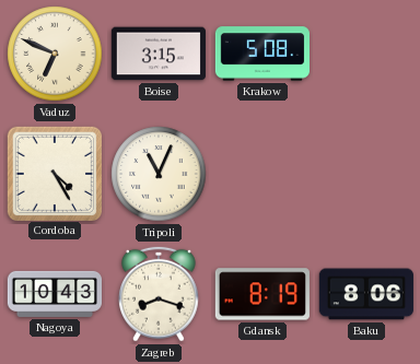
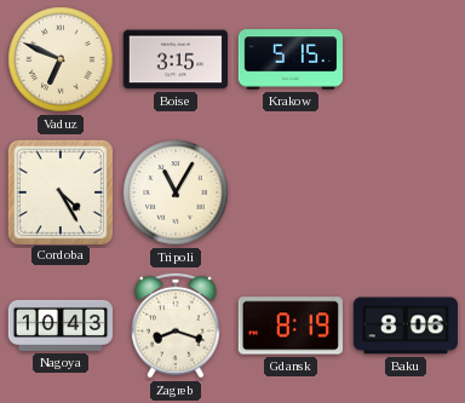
Krakow: 5:08 -> 5:15 (289, 59)
Tripoli: 11:04 -> 11:05 (176, 192)
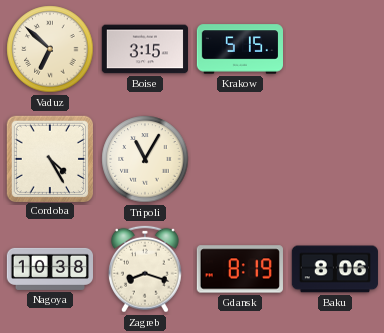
Vaduz: 6:49 -> 6:52 (50, 49)
Nagoya: 10:43 -> 10:38 (49, 269)
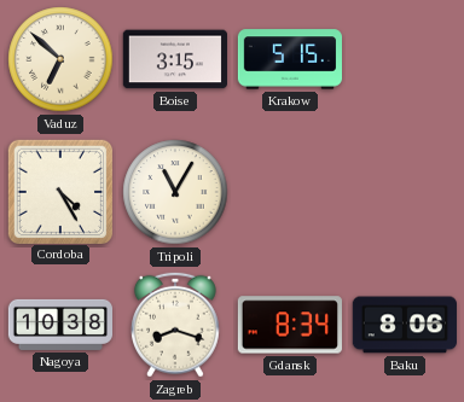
Gdansk: 8:19 -> 8:34 (290, 325)
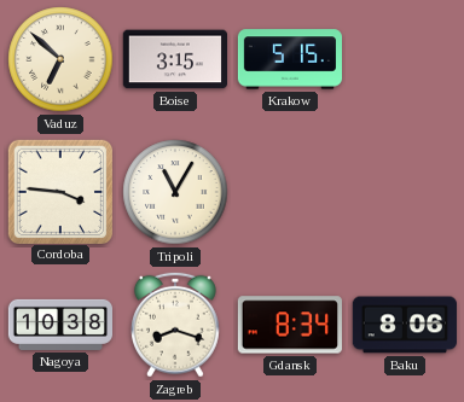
Cordoba: 4:25 -> 3:46 (59, 191)
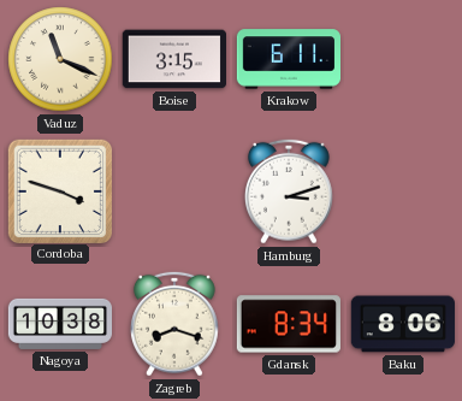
Vaduz: 6:52 -> 11:19 (60, 59)
Krakow: 5:15 -> 6:11 (288, 59)
Cordoba: 3:46 -> 3:48 (59, 190)
Tripoli: 11:05 -> none (175, 192)
Hamburg: none -> 3:12 (289, 191)
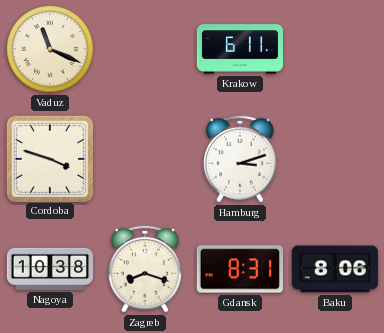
Boise: 3:15 -> none (173, 59)
Gdansk: 8:34 -> 8:31 (240, 269)
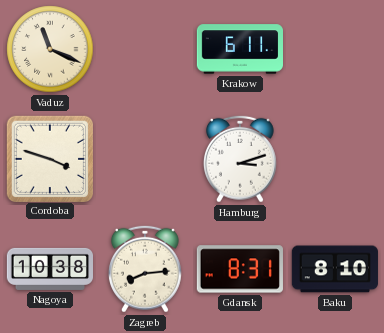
Zagreb: 8:18 -> 8:14 (145, 269)
Baku: 8:06 -> 8:10 (335, 269)
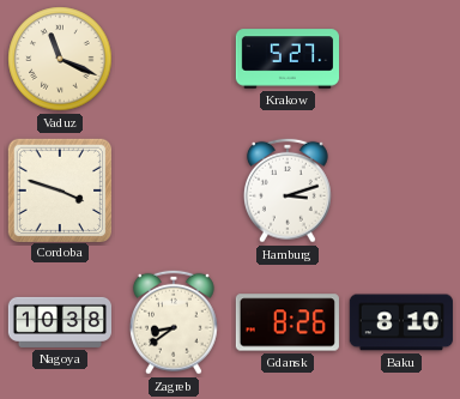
Krakow: 6:11 -> 5:27 (286, 59)
Zagreb: 8:14 -> 8:39 (174, 322)
Gdansk: 8:31 -> 8:26 (287, 322)
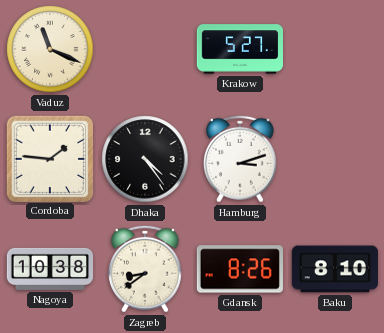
Cordoba: 3:48 -> 1:46 (49, 158)
Dhaka: none -> 4:24 (145, 159)
